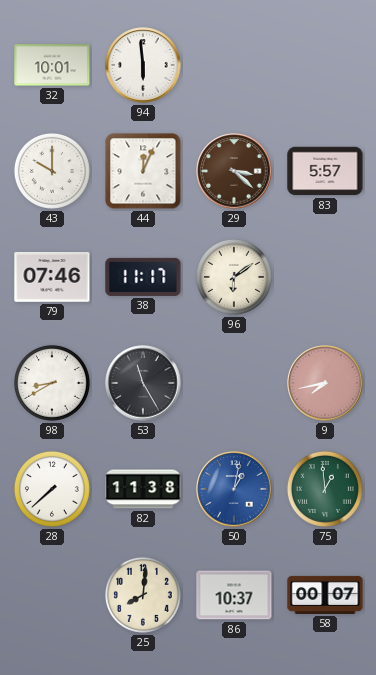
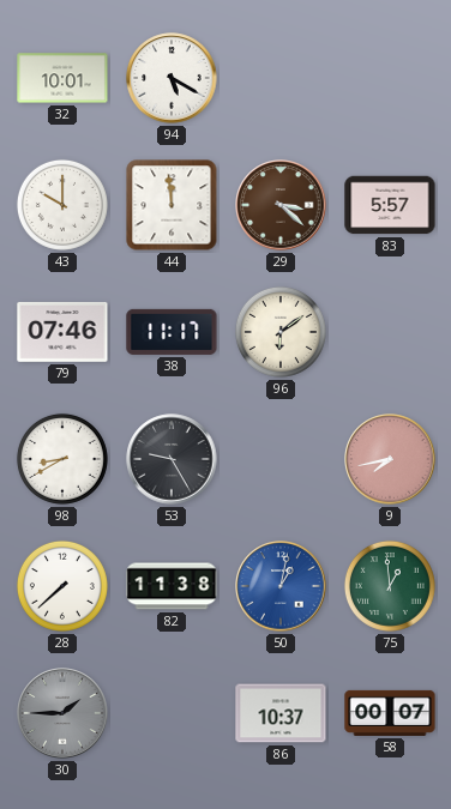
94: 5:59 -> 5:20 (172, 78)
44: 12:04 -> 11:59 (172, 205)
53: 11:25 -> 9:25 (172, 459)
30: none -> 1:45 (62, 713)
25: 8:01 -> none (143, 595)
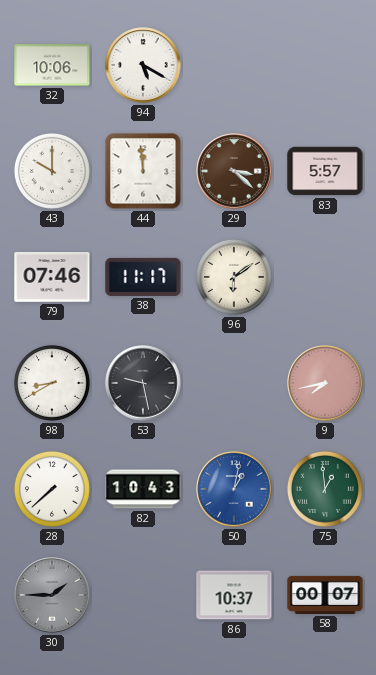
32: 10:01 -> 10:06 (52, 65)
53: 9:25 -> 9:28 (143, 383)
82: 11:38 -> 10:43 (143, 489)
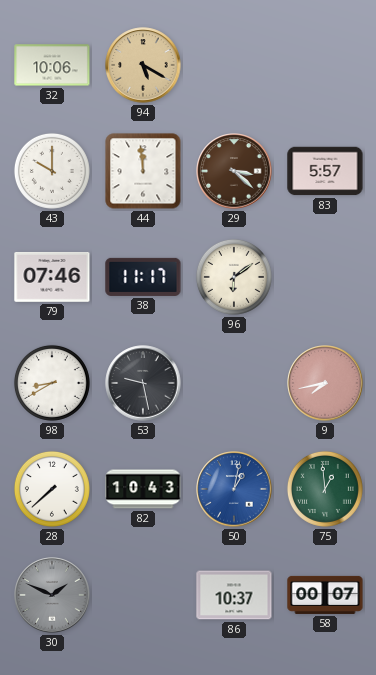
94 dial: white -> champagne (143, 65)
30: 1:45 -> 1:49 (52, 595)
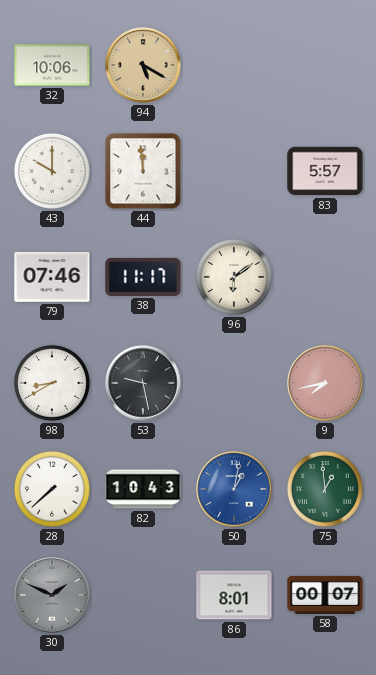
29: 3:22 -> none (234, 171)
86: 10:37 -> 8:01 (234, 595)
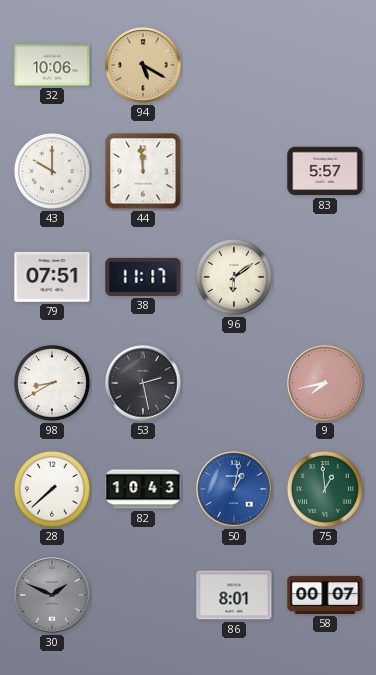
79: 07:46 -> 07:51 (52, 277)
53: 9:28 -> 2:28 (143, 383)
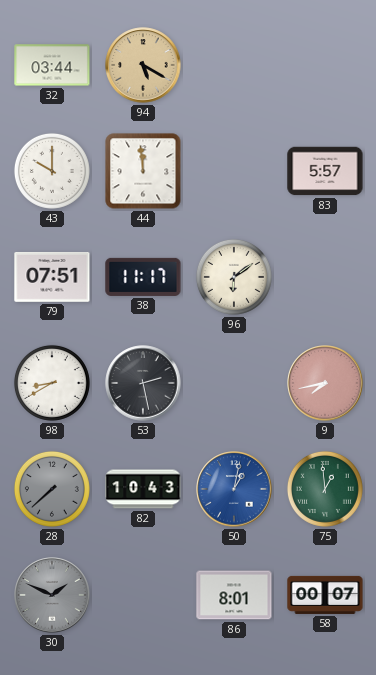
32: 10:06 -> 03:44 (52, 65)
28 dial: white -> grey (52, 489)
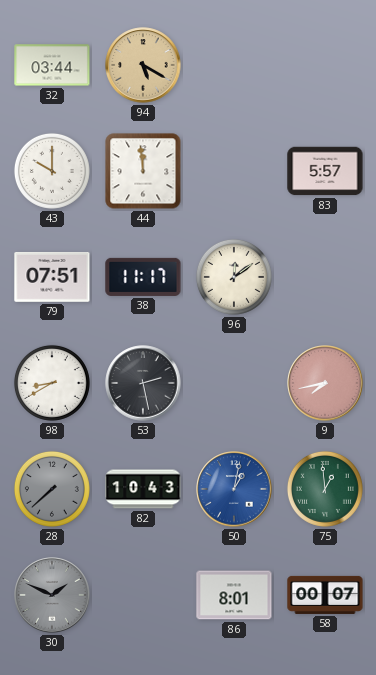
96: 6:09 -> 12:09 (234, 277)
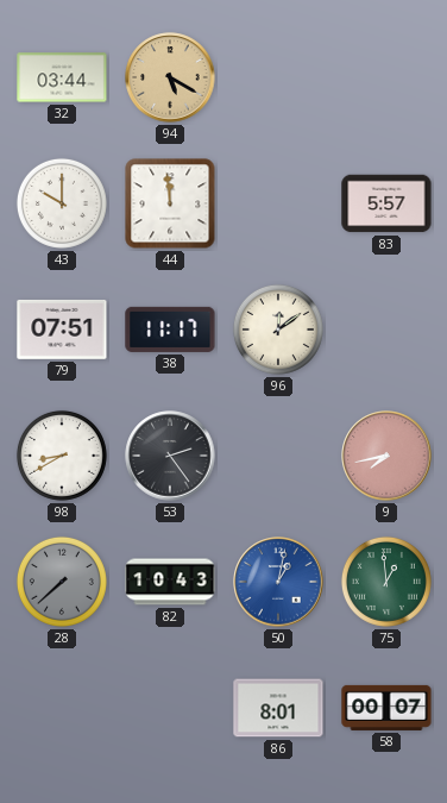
53: 2:28 -> 2:24 (170, 456)
30: 1:49 -> none (52, 595)
